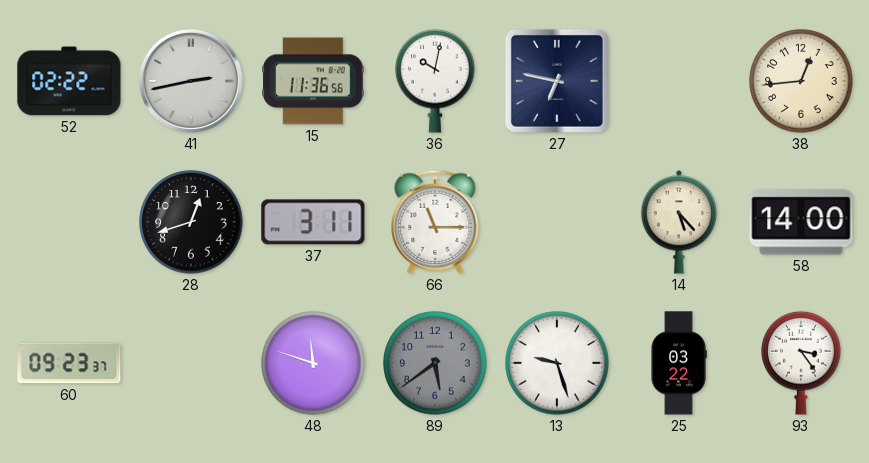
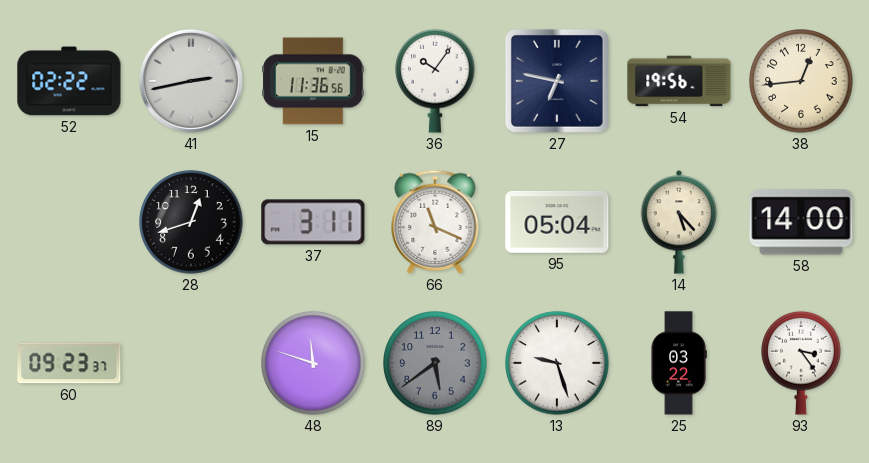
36: 10:02 -> 10:06 (435, 81)
54: none -> 19:56 (679, 81)
66: 11:15 -> 11:19 (435, 222)
95: none -> 05:04 (557, 222)
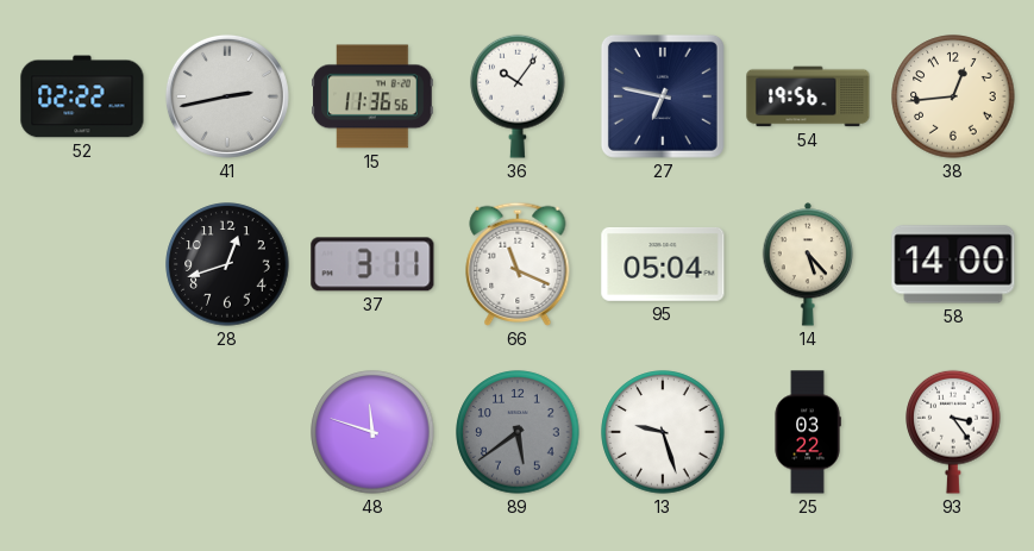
60: 09:23 -> none (69, 363)
